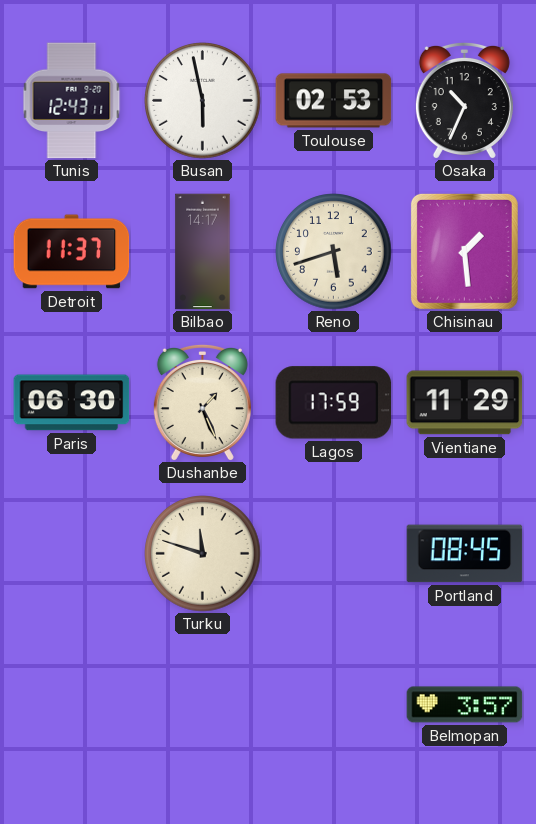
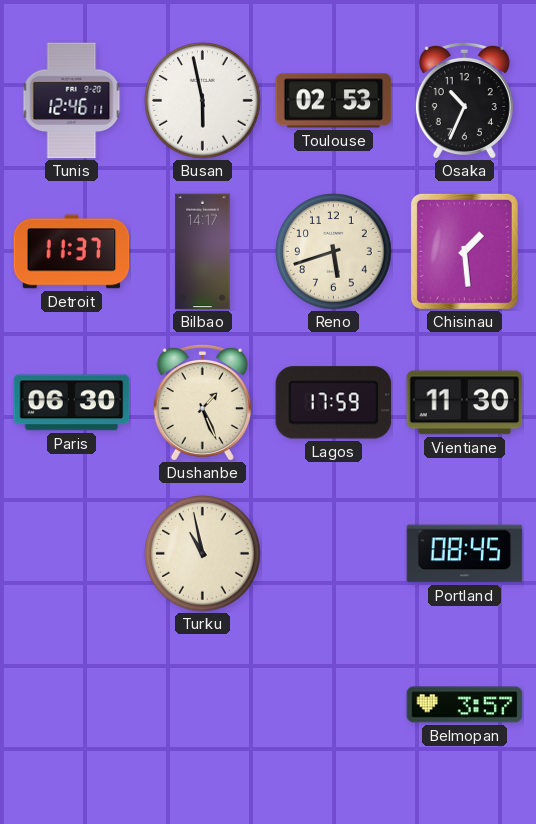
Tunis: 12:43 -> 12:46 (72, 101)
Vientiane: 11:29 -> 11:30 (465, 403)
Turku: 11:48 -> 10:58 (203, 554)
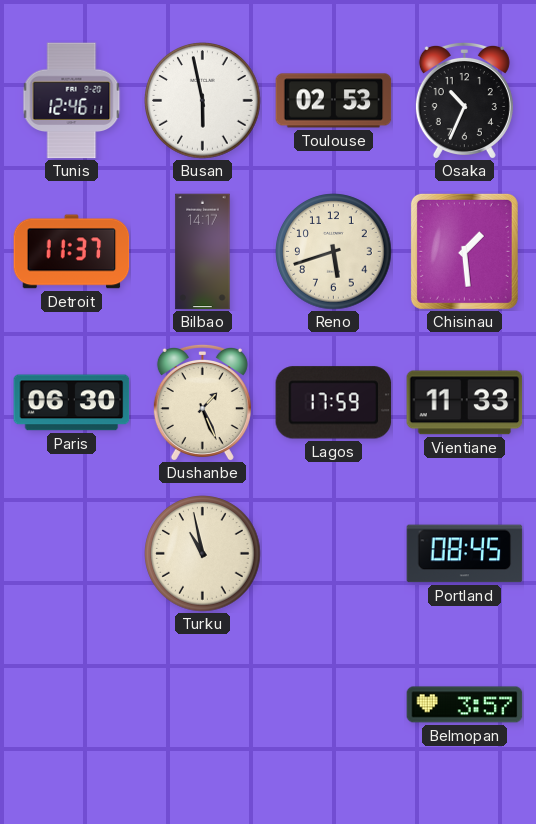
Vientiane: 11:30 -> 11:33 (465, 403)
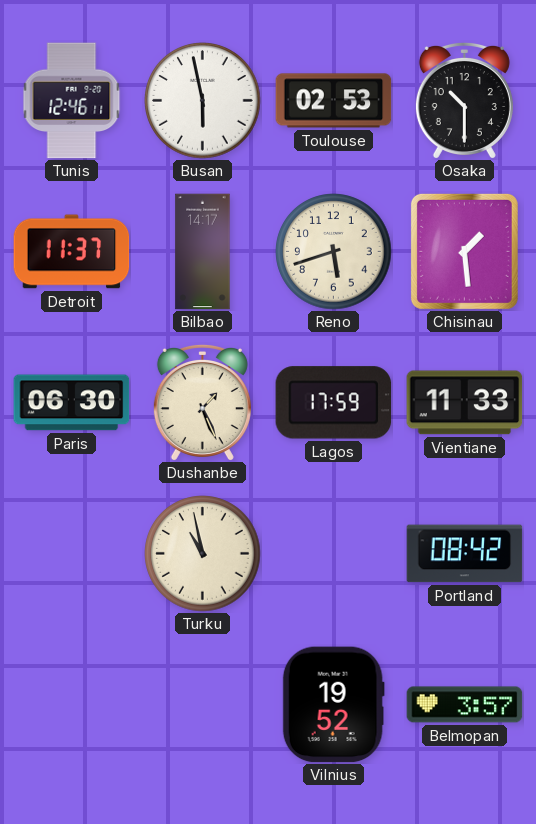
Osaka: 10:34 -> 10:30 (464, 100)
Portland: 08:45 -> 08:42 (465, 554)
Vilnius: none -> 19:52 (333, 705)
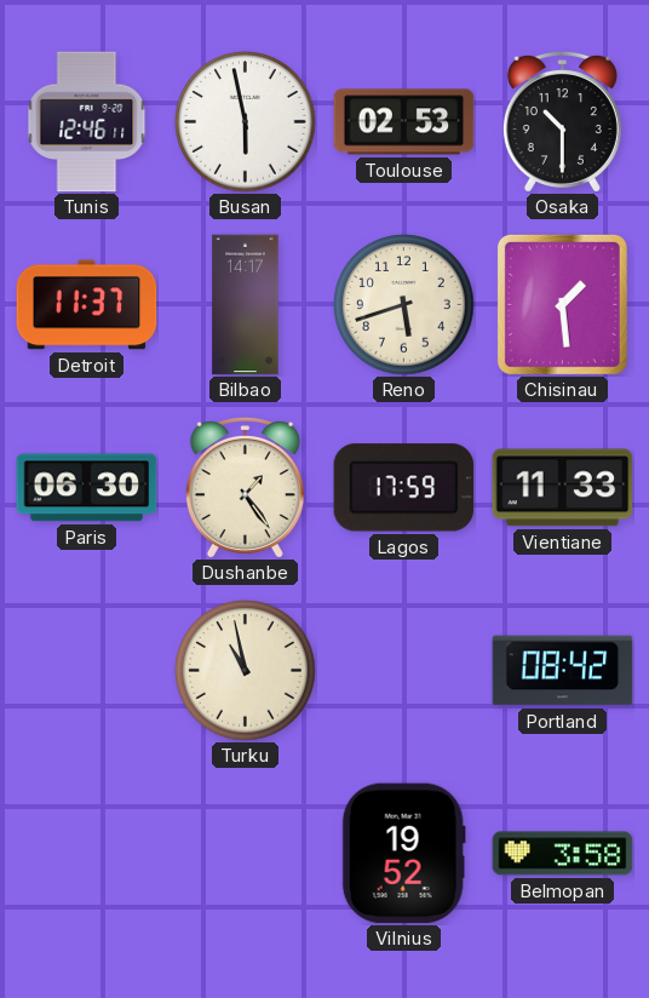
Dushanbe: 1:26 -> 1:24 (245, 487)
Belmopan: 3:57 -> 3:58 (563, 854)
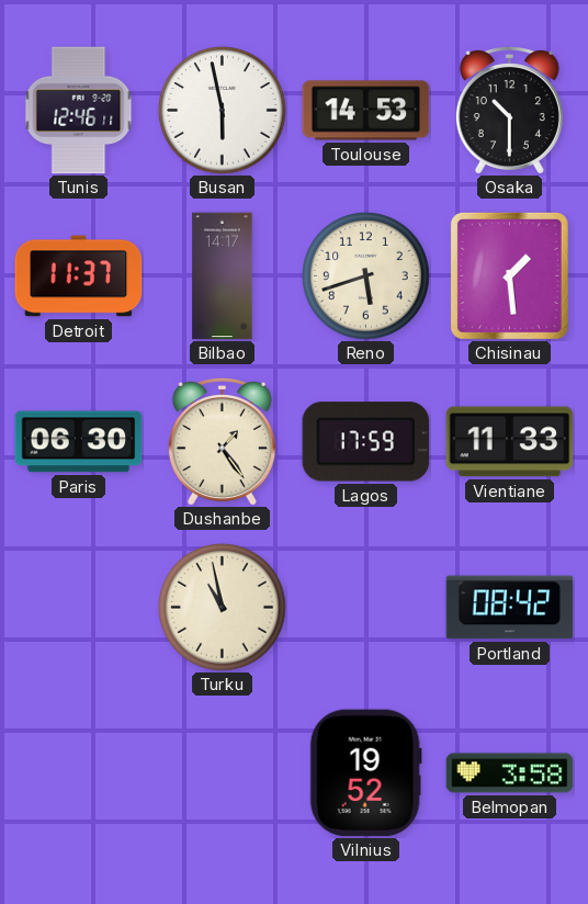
Toulouse: 02:53 -> 14:53 (366, 111)
